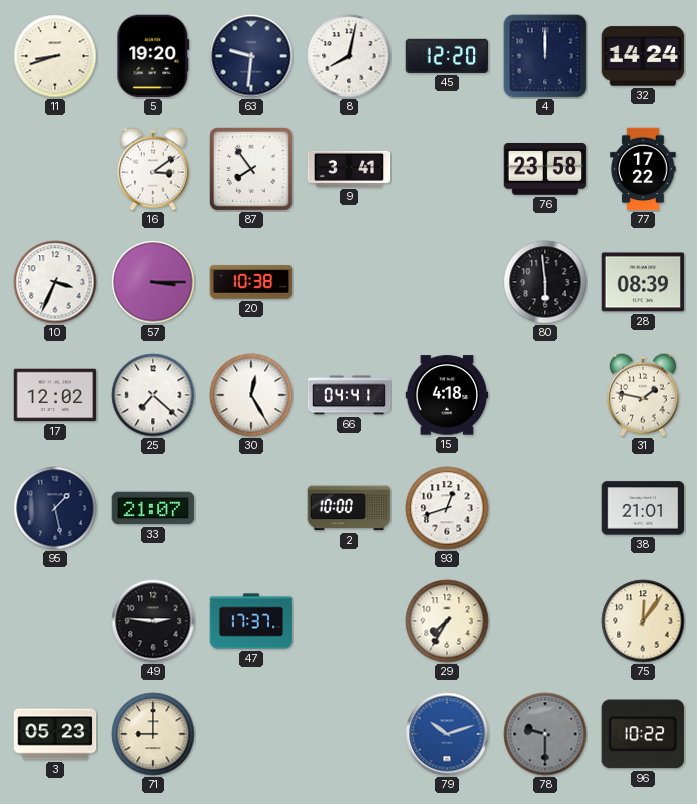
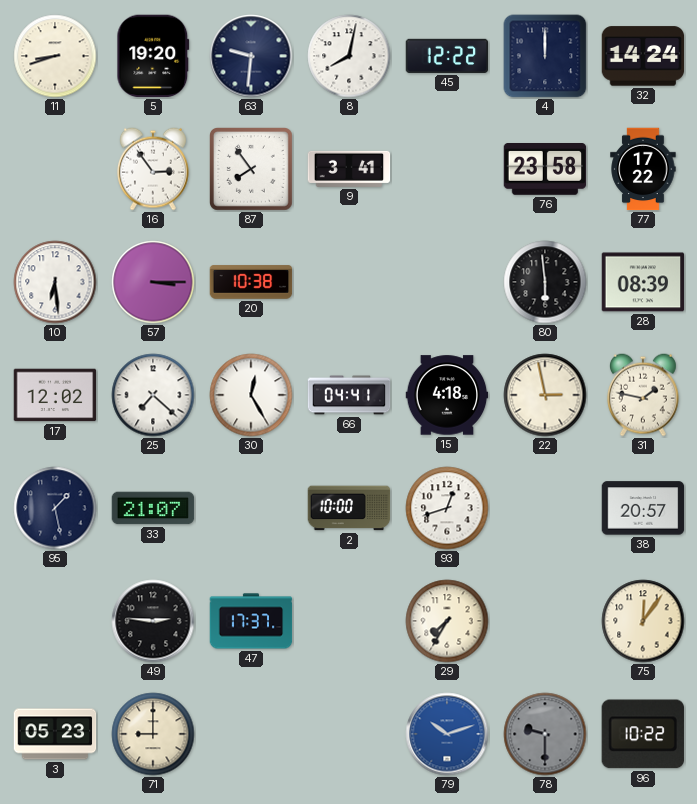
45: 12:20 -> 12:22 (447, 56)
16: 3:09 -> 2:54 (153, 169)
10: 3:34 -> 6:29 (55, 282)
22: none -> 2:58 (545, 395)
38: 21:01 -> 20:57 (643, 508)
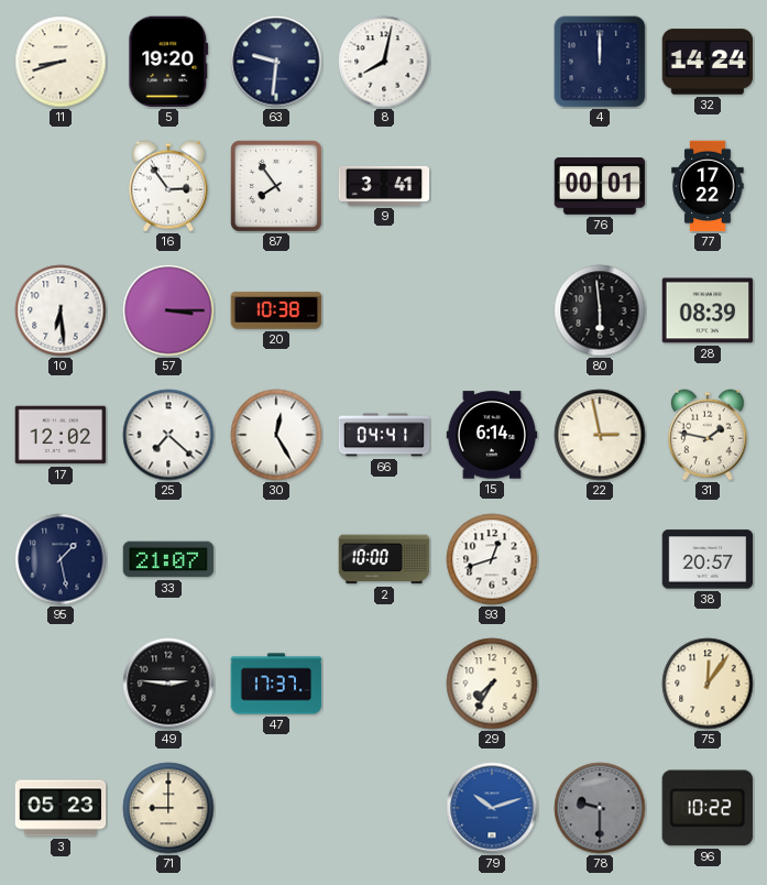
45: 12:22 -> none (447, 56)
76: 23:58 -> 00:01 (600, 187)
15: 4:18 -> 6:14 (492, 435)
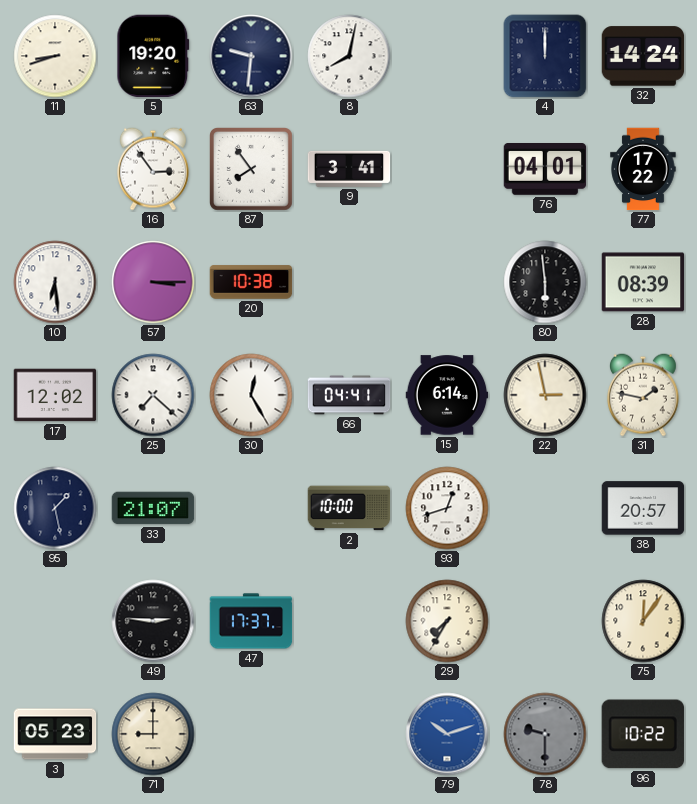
76: 00:01 -> 04:01 (545, 170)
